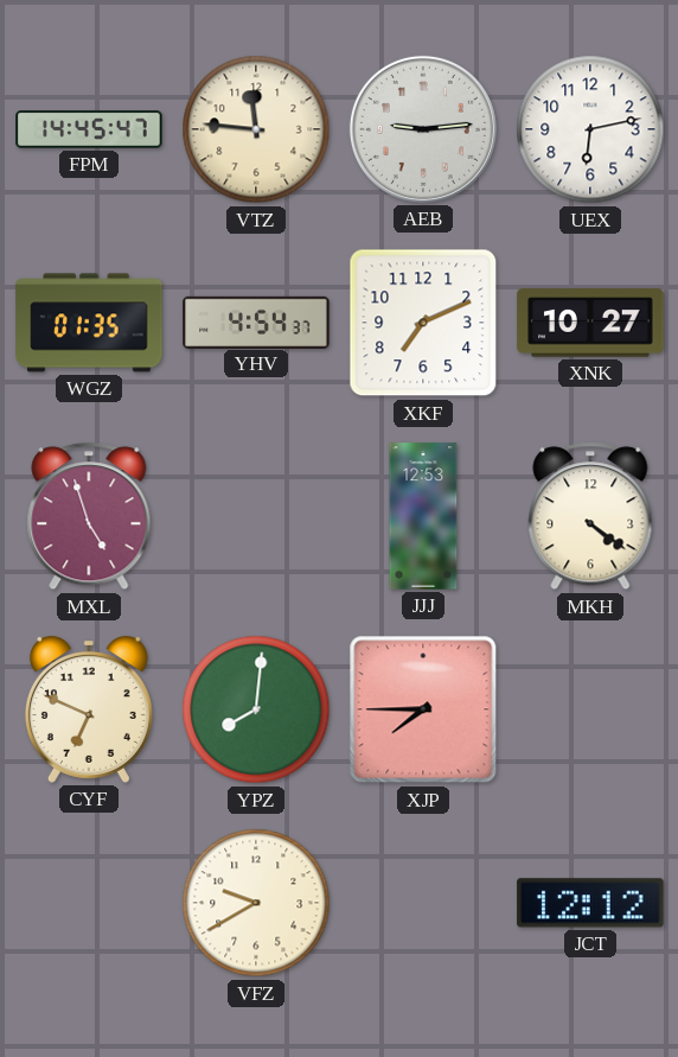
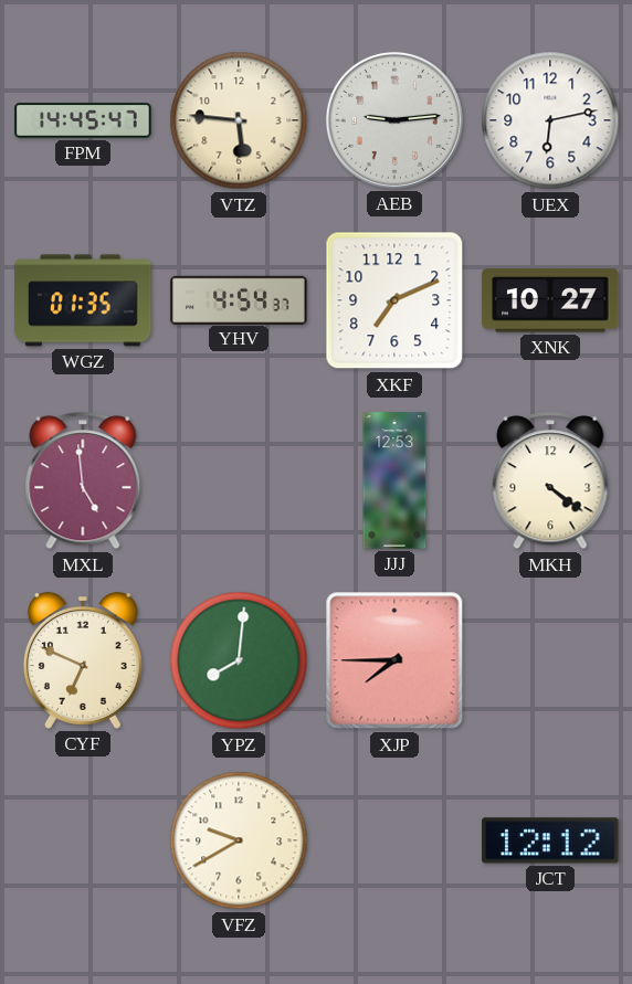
VTZ: 11:46 -> 5:46 (239, 120)
MXL: 4:57 -> 4:59 (83, 480)
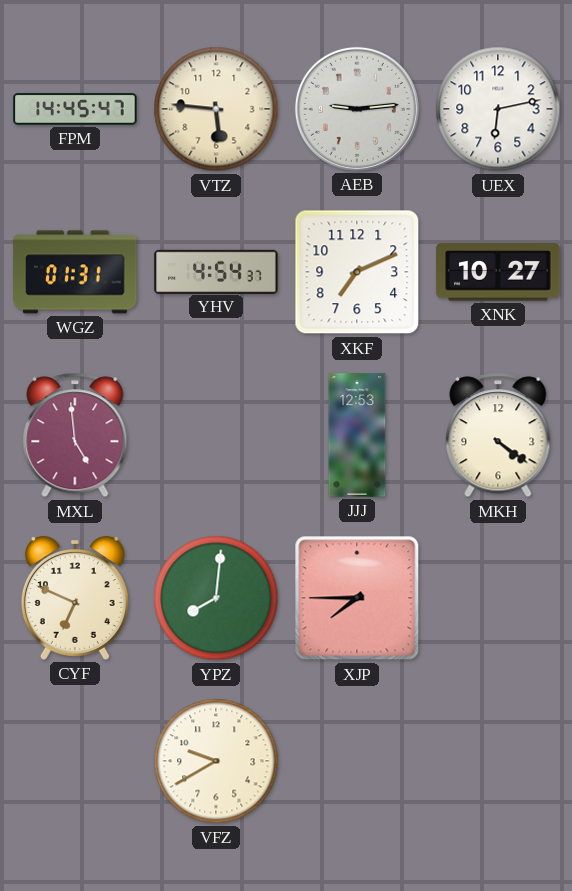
WGZ: 01:35 -> 01:31 (75, 272)
JCT: 12:12 -> none (550, 840)
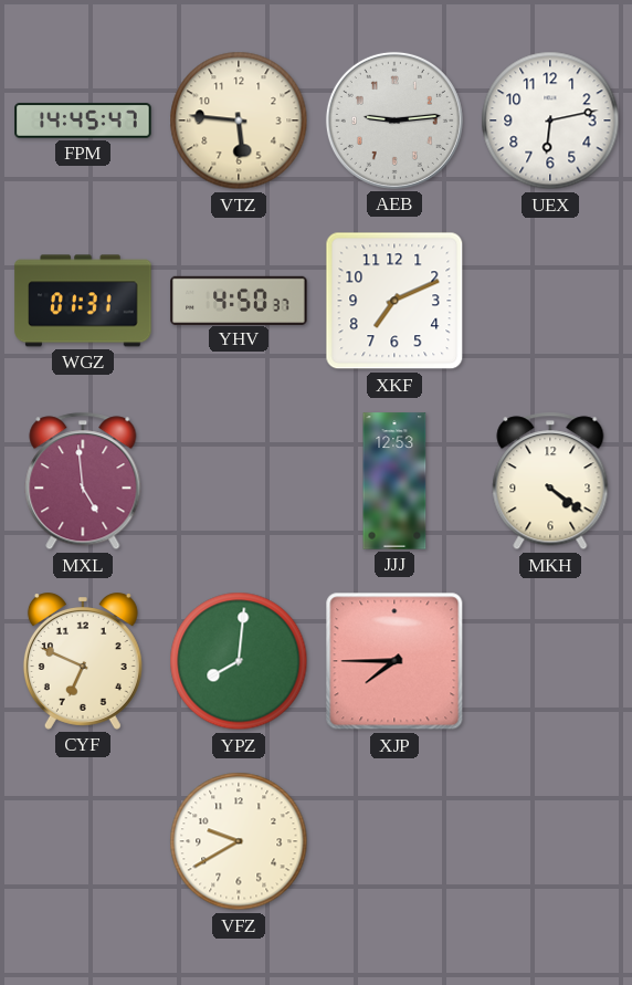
YHV: 4:54 -> 4:50 (239, 300)
XNK: 10:27 -> none (498, 272)
